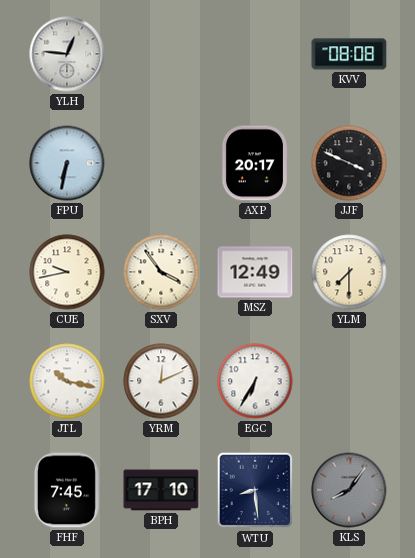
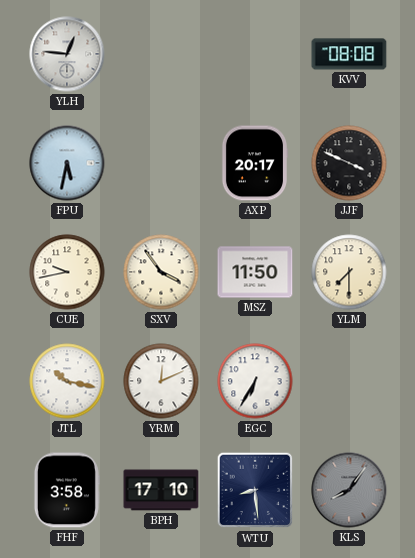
FPU: 6:32 -> 5:32 (67, 163)
MSZ: 12:49 -> 11:50 (255, 272)
FHF: 7:45 -> 3:58 (66, 490)
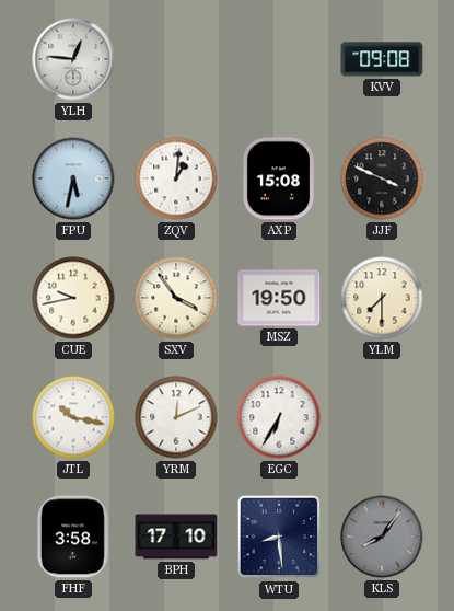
KVV: 08:08 -> 09:08 (382, 59)
ZQV: none -> 1:01 (176, 178)
AXP: 20:17 -> 15:08 (279, 178)
MSZ: 11:50 -> 19:50 (279, 298)
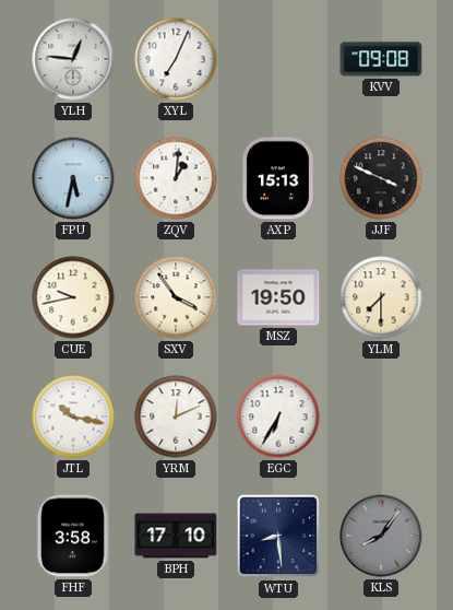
XYL: none -> 7:04 (176, 59)
AXP: 15:08 -> 15:13 (278, 178)
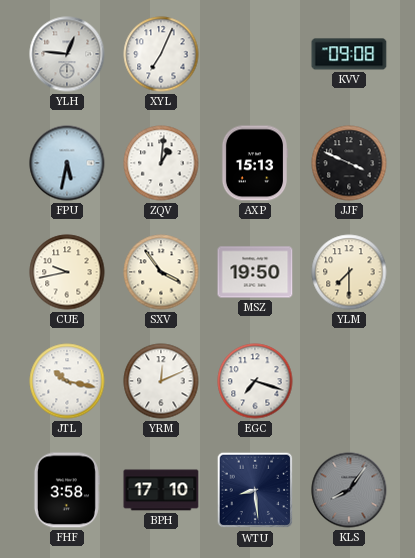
EGC: 6:35 -> 7:18 (255, 381)
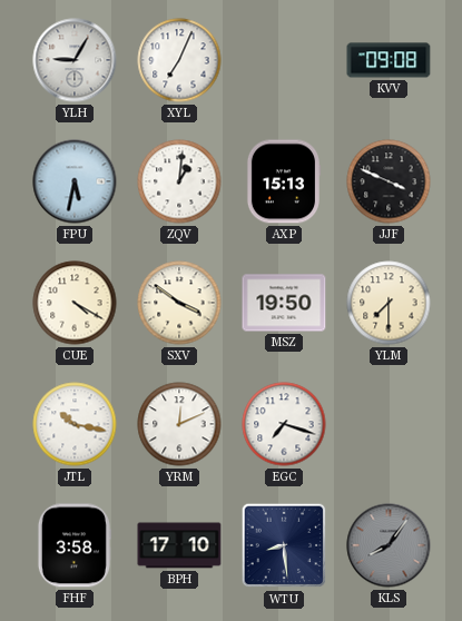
YLH: 12:46 -> 9:05 (75, 60)
CUE: 9:43 -> 4:20 (75, 303)
SXV: 3:54 -> 3:51 (179, 303)
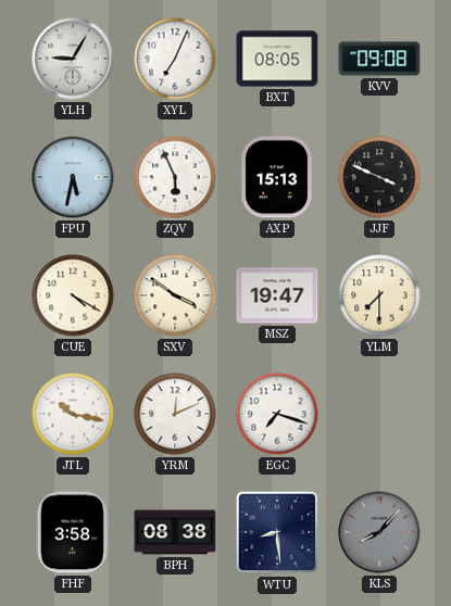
BXT: none -> 08:05 (277, 59)
ZQV: 1:01 -> 5:56 (175, 177)
MSZ: 19:50 -> 19:47 (277, 295)
BPH: 17:10 -> 08:38 (175, 532)
KLS: 8:06 -> 8:07 (379, 532)
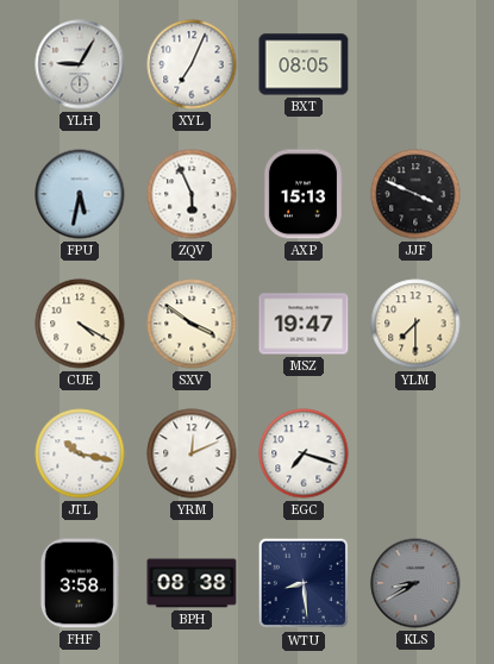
KVV: 09:08 -> none (379, 59)
KLS: 8:07 -> 8:40 (415, 583)
